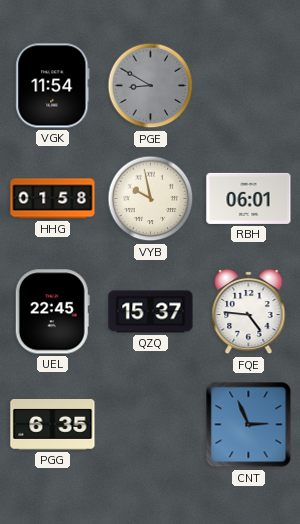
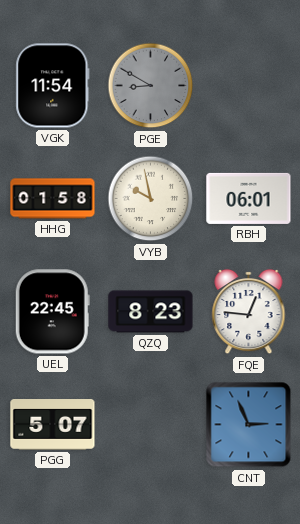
QZQ: 15:37 -> 8:23 (151, 312)
FQE: 4:46 -> 12:46 (249, 312)
PGG: 6:35 -> 5:07 (53, 425)
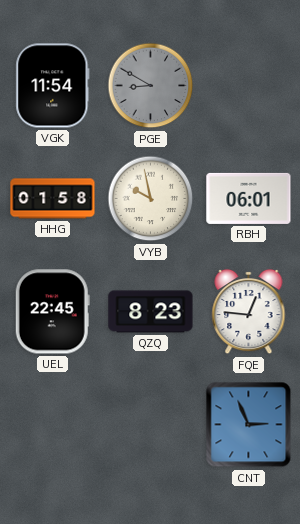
PGG: 5:07 -> none (53, 425)
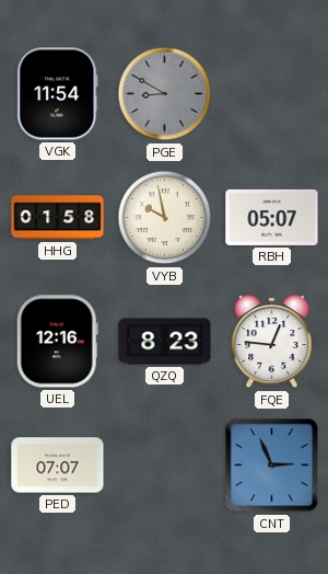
RBH: 06:01 -> 05:07 (272, 217)
UEL: 22:45 -> 12:16 (57, 342)
PED: none -> 07:07 (58, 466)
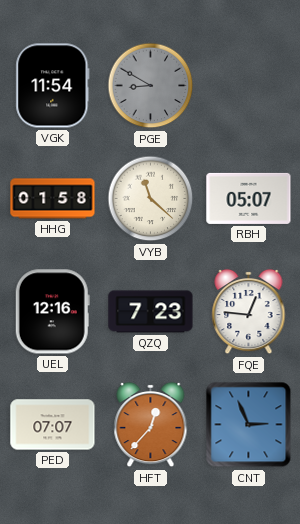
VYB: 9:58 -> 11:22 (151, 199)
QZQ: 8:23 -> 7:23 (151, 312)
HFT: none -> 12:37 (151, 425)
